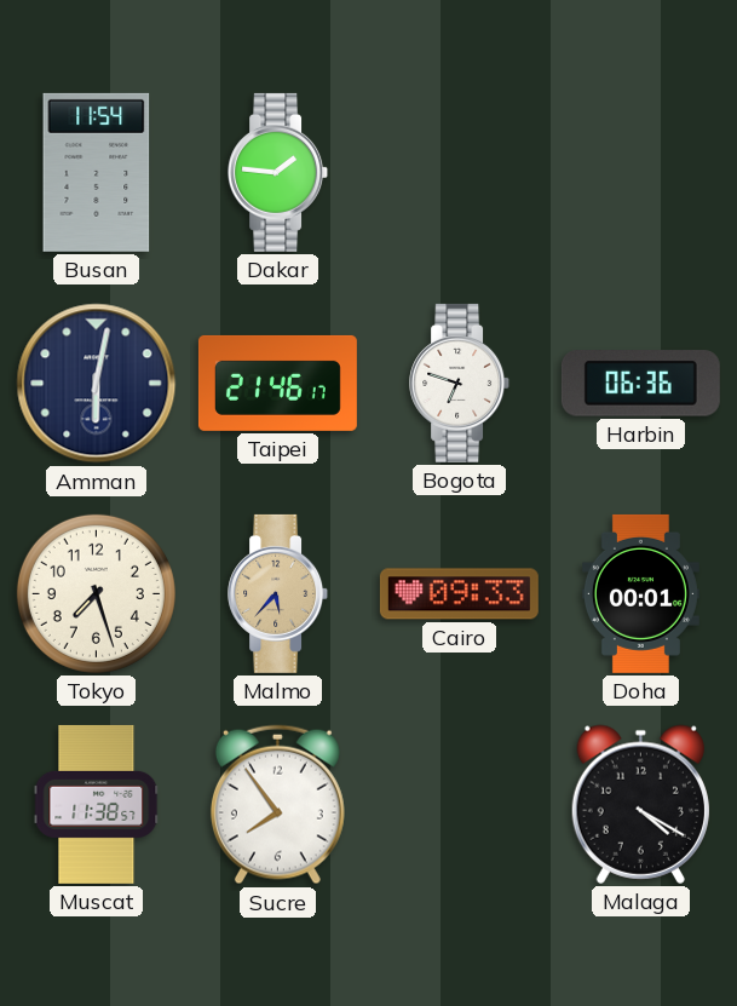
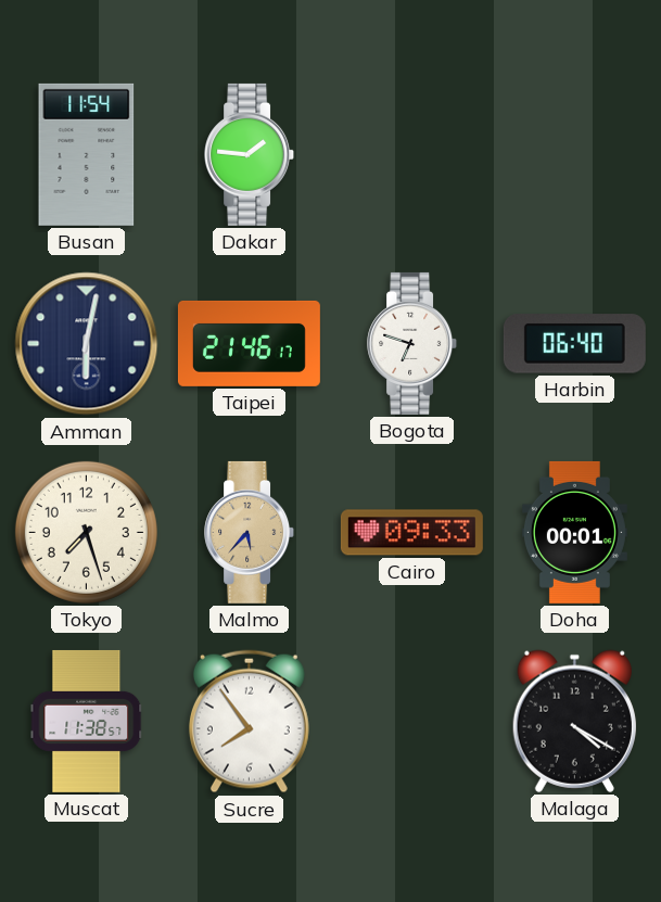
Harbin: 06:36 -> 06:40 (574, 344)
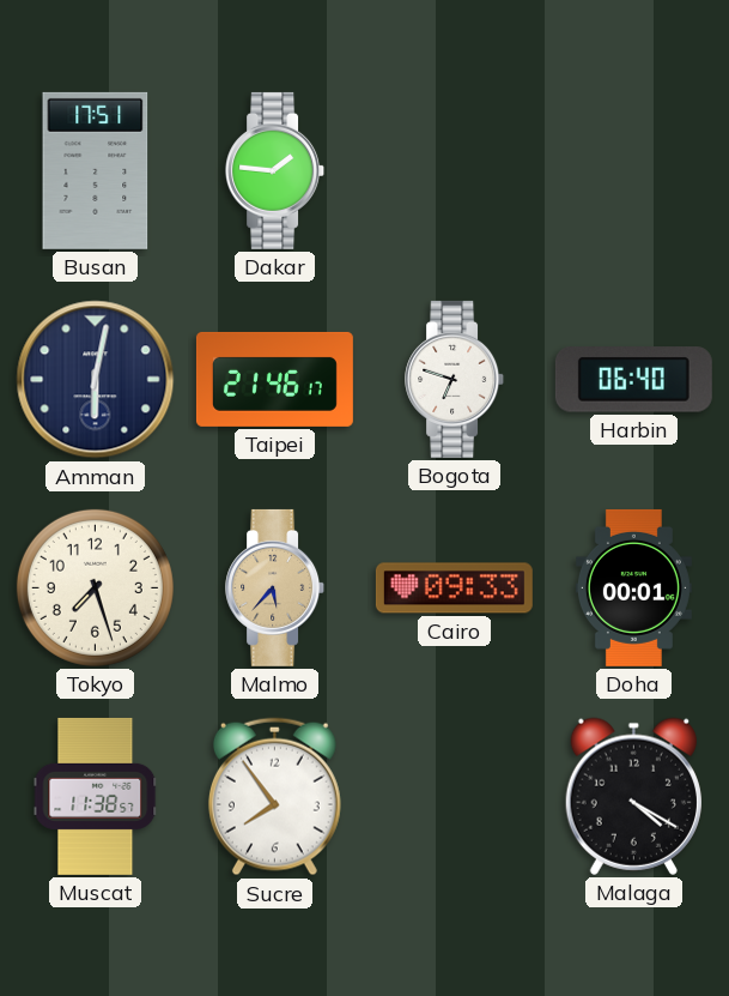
Busan: 11:54 -> 17:51 (96, 170)
